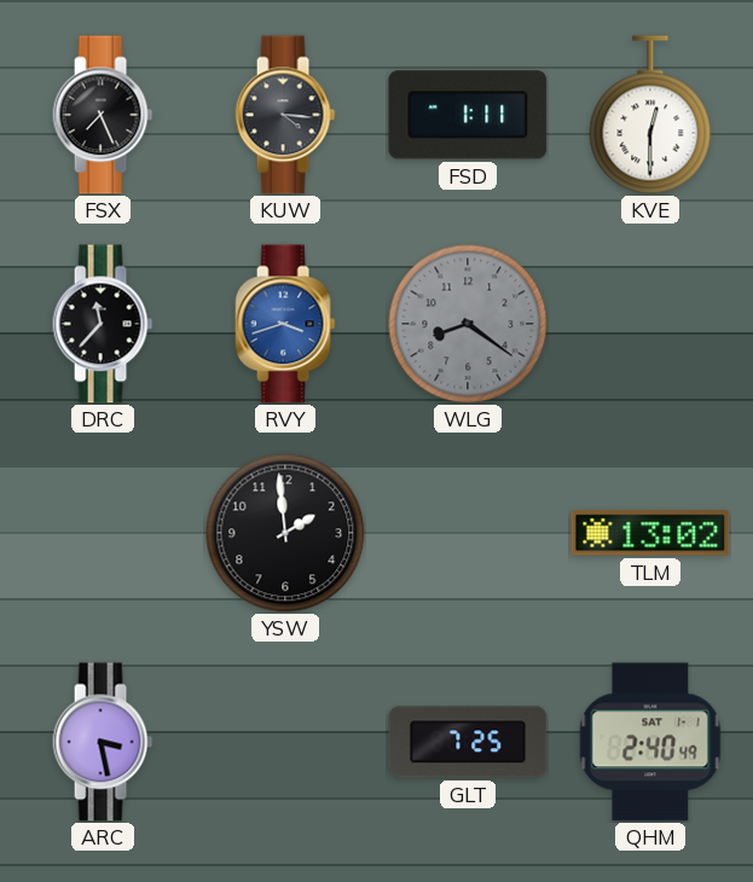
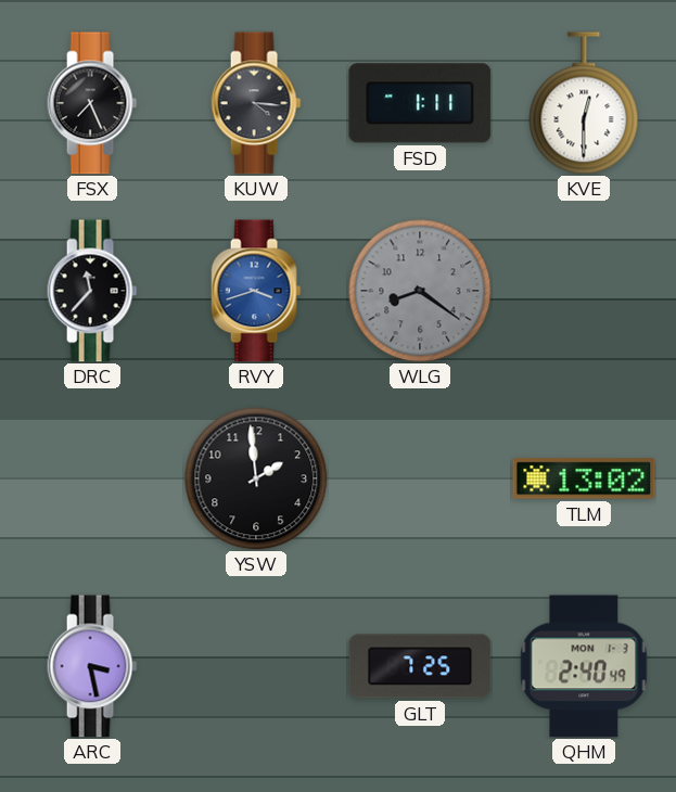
QHM date: SAT 1-1 -> MON 1-3 (584, 666)
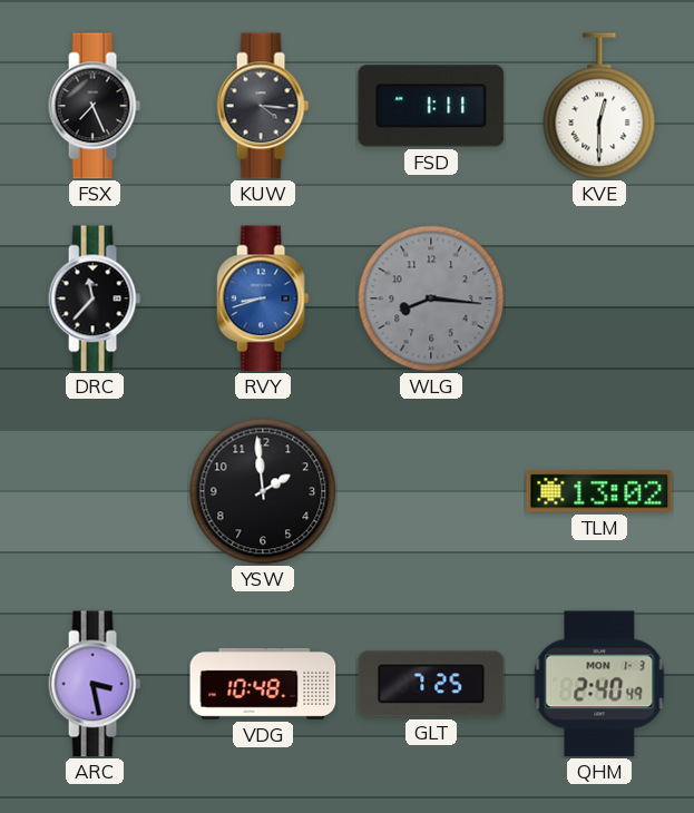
RVY: 3:42 -> 8:42 (263, 298)
WLG: 8:21 -> 8:16 (431, 298)
VDG: none -> 10:48 (263, 684)
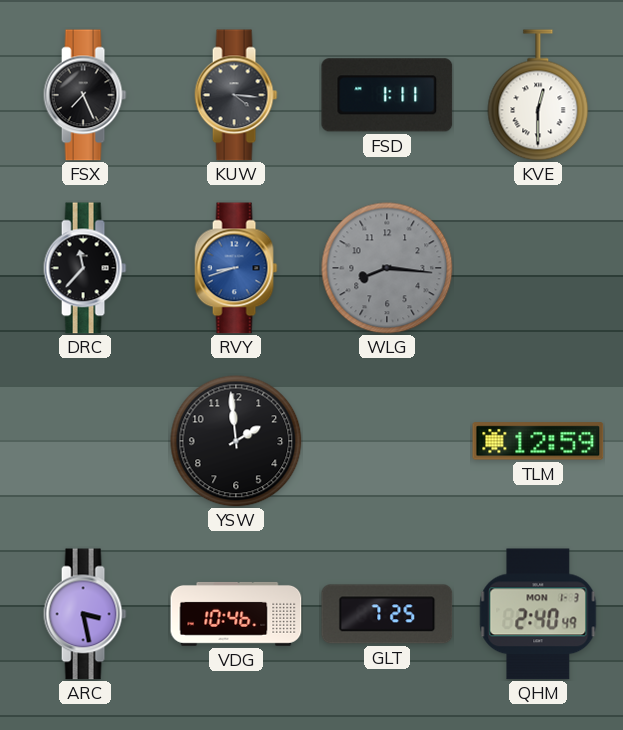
TLM: 13:02 -> 12:59 (538, 441)
VDG: 10:48 -> 10:46 (236, 614)
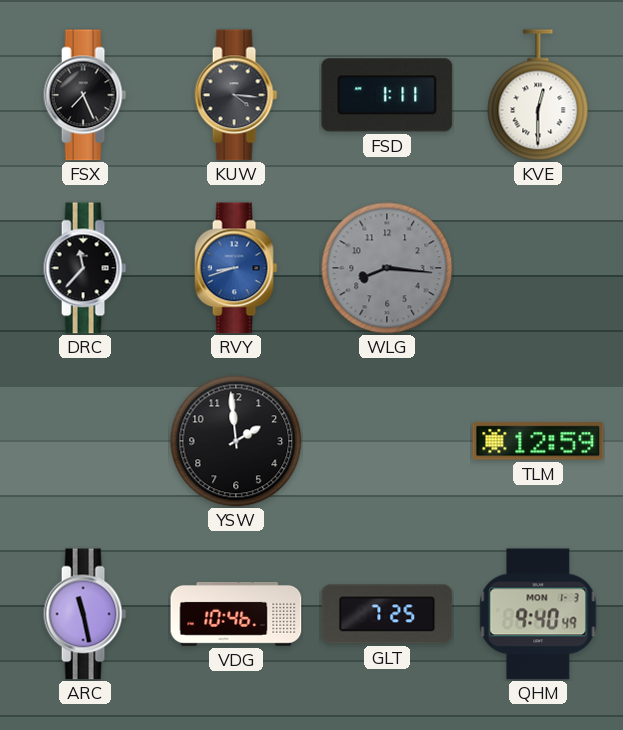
ARC: 3:28 -> 11:28 (85, 614)
QHM: 2:40 -> 9:40 (538, 614)
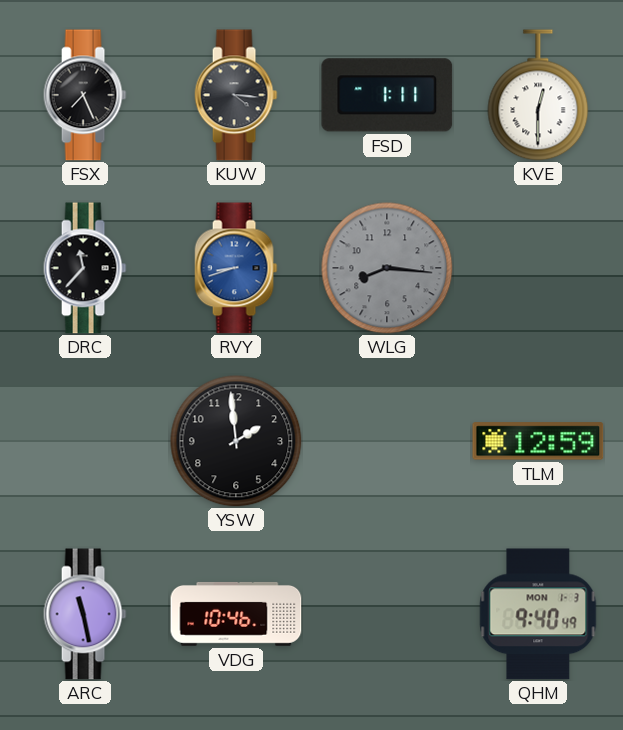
GLT: 7:25 -> none (387, 614)
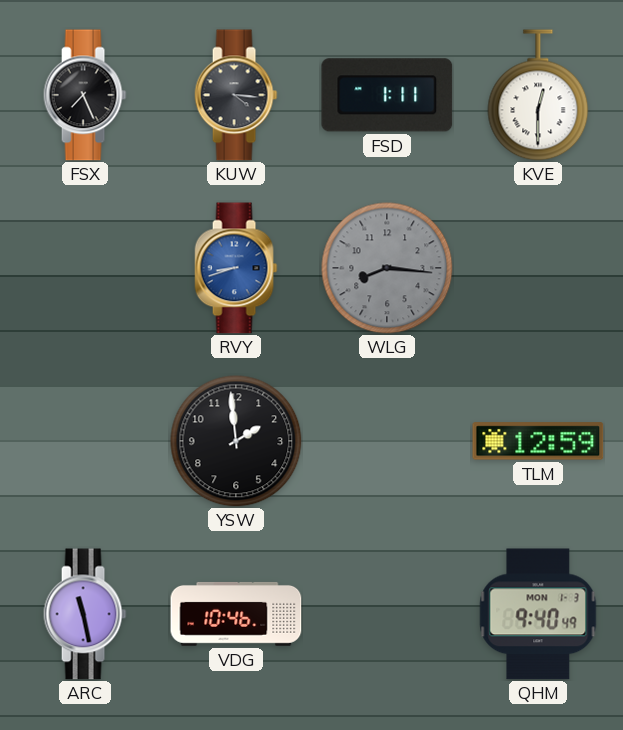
DRC: 11:37 -> none (85, 268)
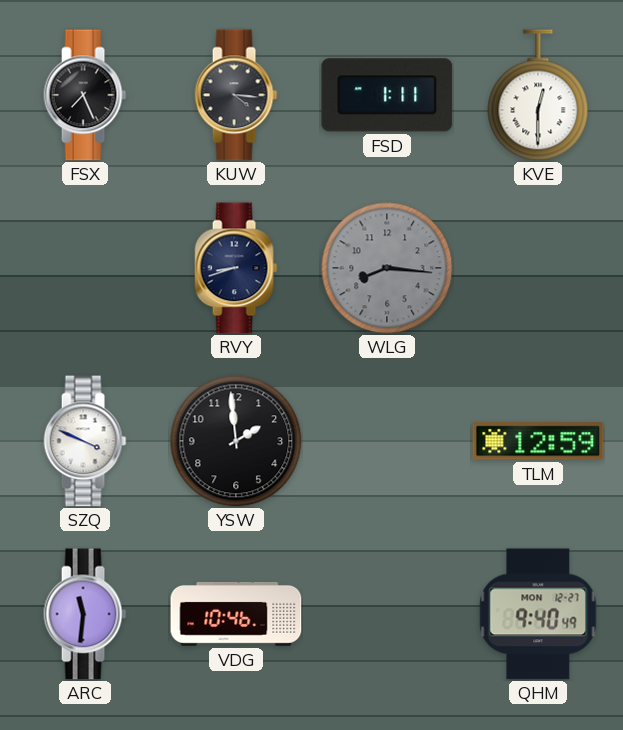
RVY dial: blue -> navy (236, 268)
SZQ: none -> 3:49 (85, 441)
ARC: 11:28 -> 11:31 (85, 614)
QHM date: MON 1-3 -> MON 12-27 (538, 614)
